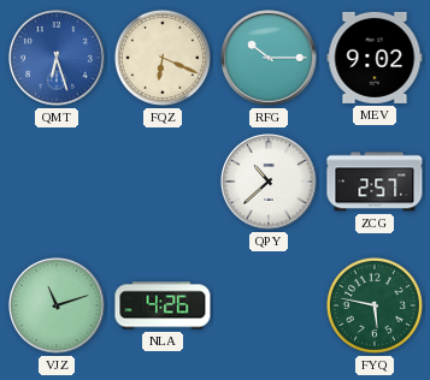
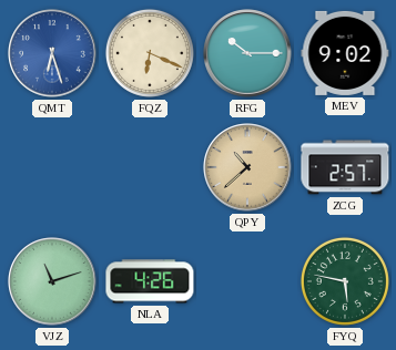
QPY dial: white -> champagne (247, 167)
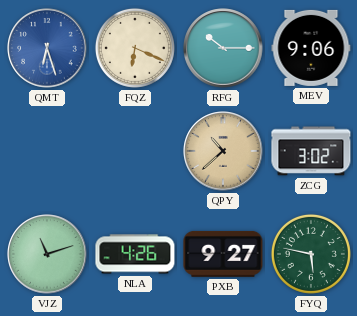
MEV: 9:02 -> 9:06 (311, 48)
ZCG: 2:57 -> 3:02 (311, 151)
PXB: none -> 9:27 (223, 254)
